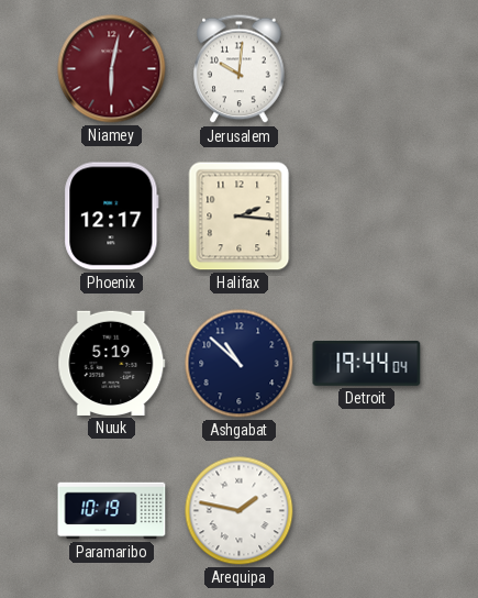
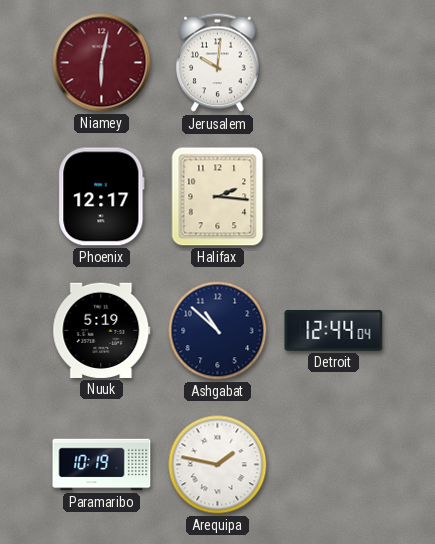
Detroit: 19:44 -> 12:44 (334, 330)
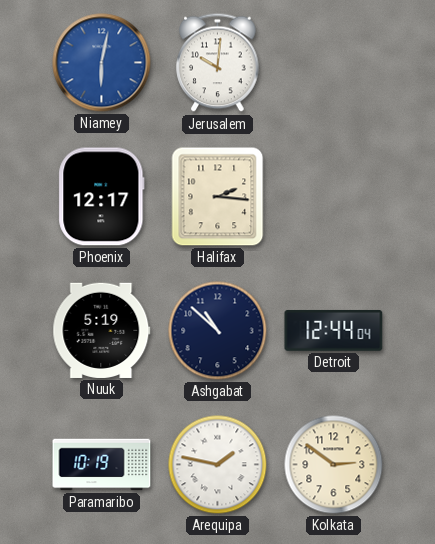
Niamey dial: burgundy -> blue (102, 63)
Kolkata: none -> 2:51 (334, 465)
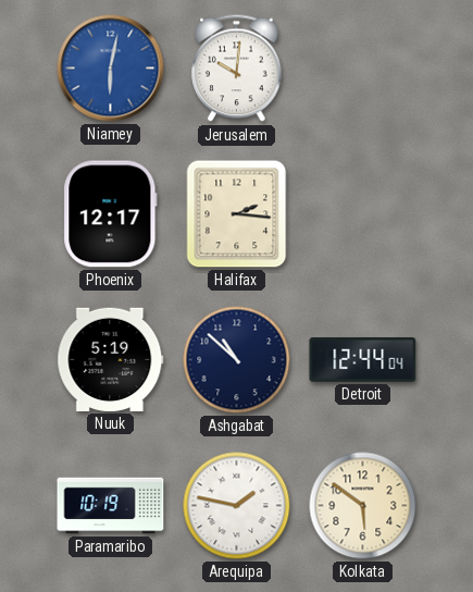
Kolkata: 2:51 -> 5:51 (363, 506)
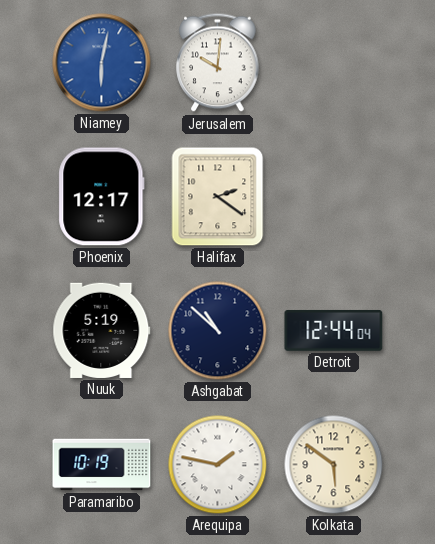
Halifax: 2:16 -> 2:21 (218, 197)
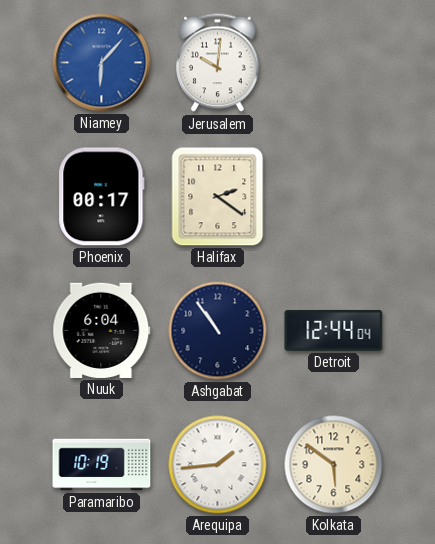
Niamey: 6:02 -> 6:07 (102, 63)
Phoenix: 12:17 -> 00:17 (102, 197)
Nuuk: 5:19 -> 6:04 (102, 330)
Ashgabat: 10:52 -> 10:54 (218, 331)
Arequipa: 1:47 -> 1:44 (218, 465)
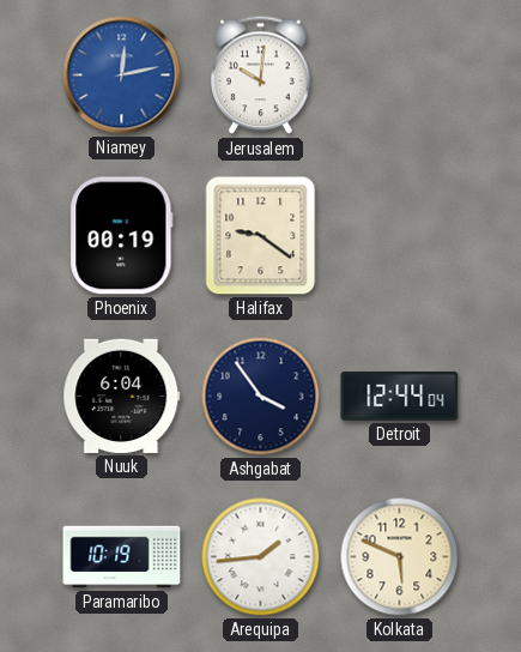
Niamey: 6:07 -> 12:13 (122, 76)
Phoenix: 00:17 -> 00:19 (122, 236)
Halifax: 2:21 -> 9:21 (261, 236)
Ashgabat: 10:54 -> 3:54 (261, 397)
Kolkata: 5:51 -> 5:49 (400, 557)
